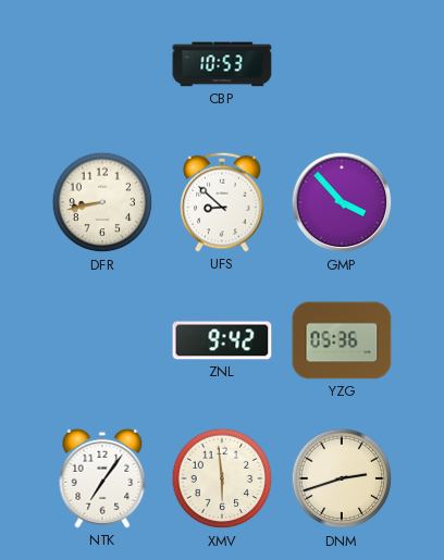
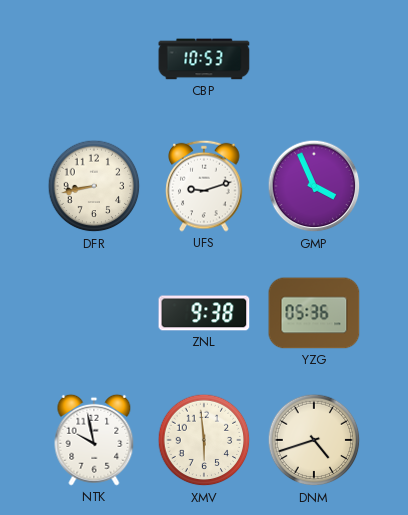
UFS: 8:52 -> 9:12 (204, 186)
GMP: 3:53 -> 3:56 (314, 186)
ZNL: 9:42 -> 9:38 (204, 313)
NTK: 7:06 -> 9:58 (94, 440)
DNM: 2:42 -> 4:42 (314, 440)
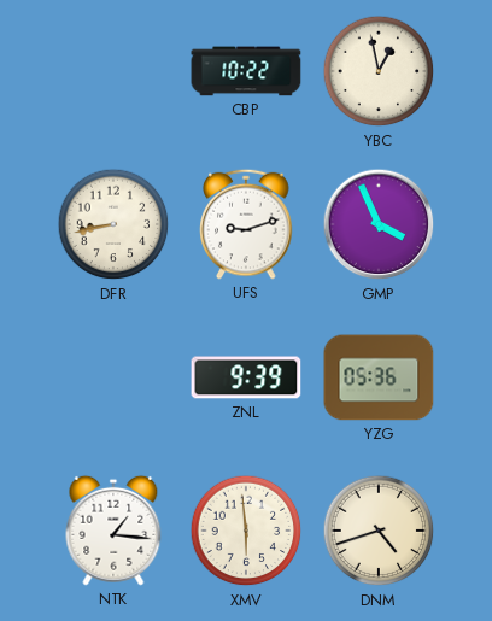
CBP: 10:53 -> 10:22 (246, 71)
YBC: none -> 12:58 (379, 71)
ZNL: 9:38 -> 9:39 (246, 377)
NTK: 9:58 -> 1:16 (113, 531)
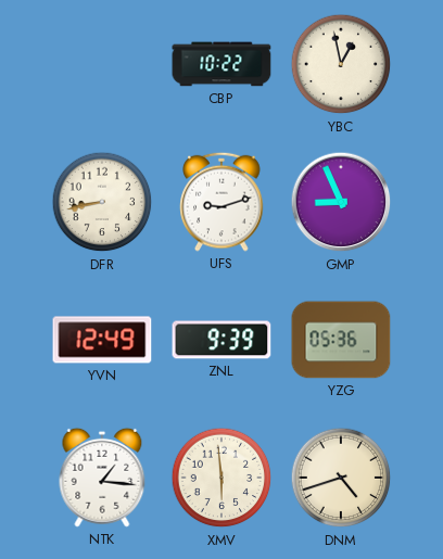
GMP: 3:56 -> 8:56 (341, 202)
YVN: none -> 12:49 (102, 340)
